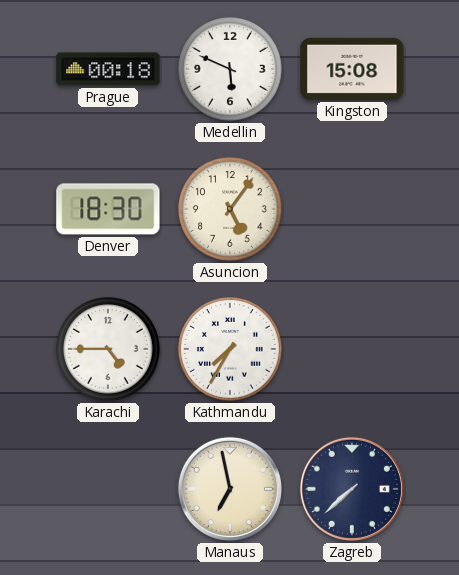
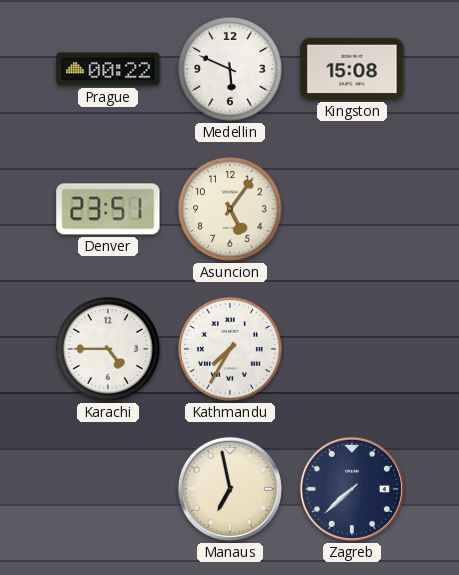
Prague: 00:18 -> 00:22 (108, 69)
Denver: 18:30 -> 23:51 (108, 209)
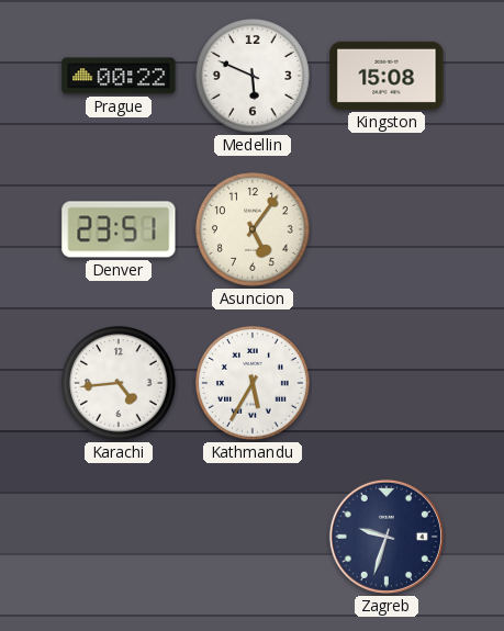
Karachi: 4:45 -> 4:44 (120, 384)
Kathmandu: 7:35 -> 5:35 (254, 384)
Manaus: 6:58 -> none (230, 489)
Zagreb: 7:38 -> 9:33 (387, 537)
